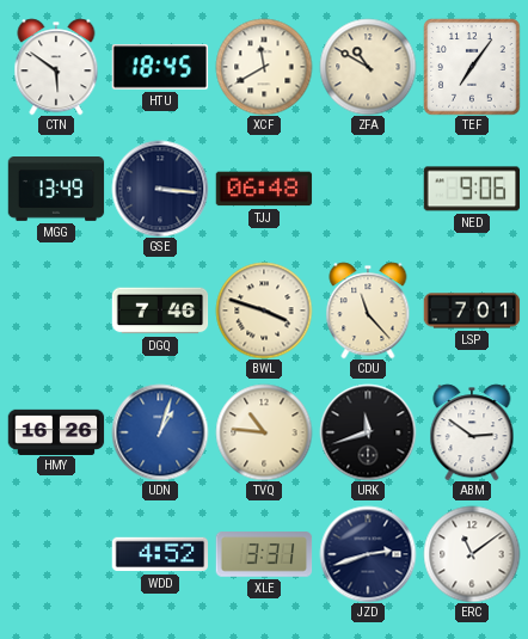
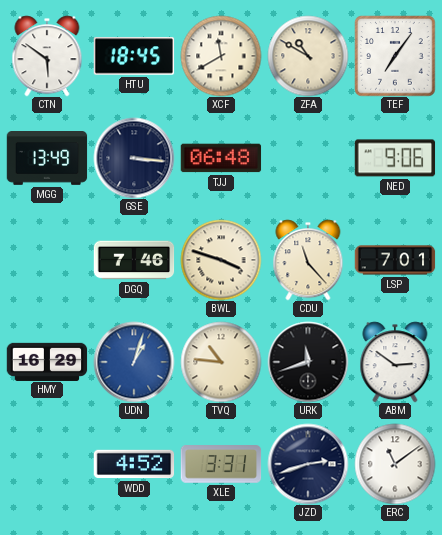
HMY: 16:26 -> 16:29 (47, 361)
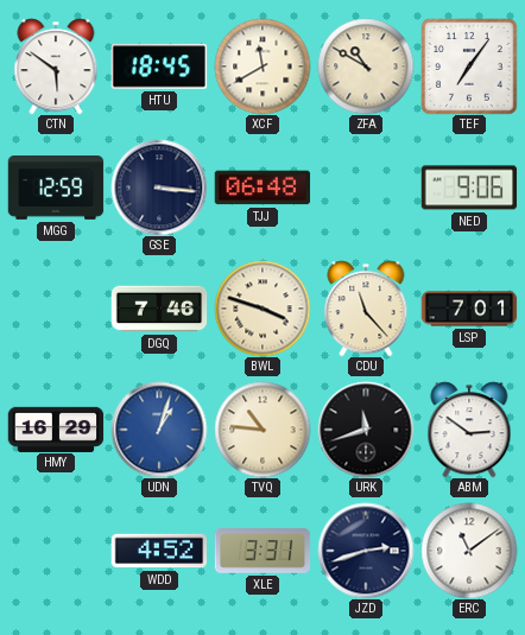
MGG: 13:49 -> 12:59 (56, 189)
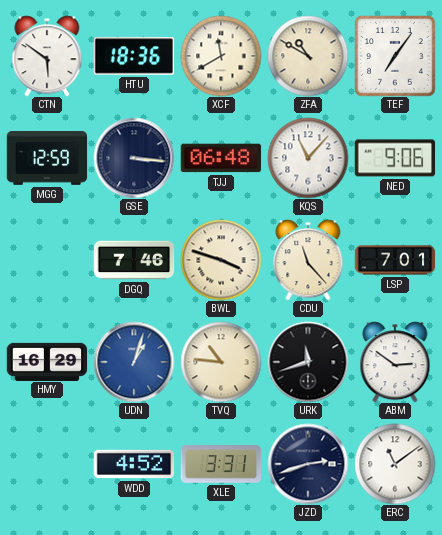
HTU: 18:45 -> 18:36 (134, 56)
KQS: none -> 11:07 (308, 158)
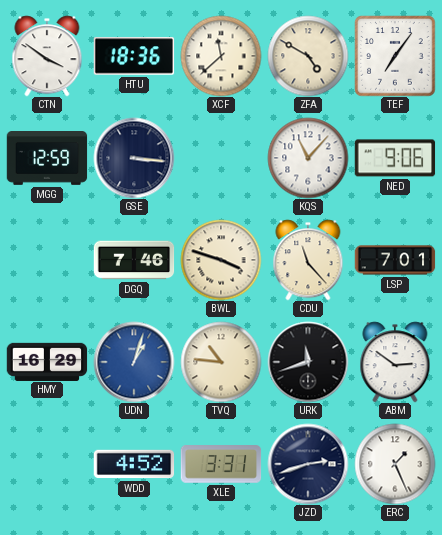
CTN: 5:51 -> 3:51 (47, 56)
XCF: 11:40 -> 11:38 (221, 56)
ZFA: 10:50 -> 4:50 (308, 56)
TJJ: 06:48 -> none (221, 158)
ERC: 11:09 -> 1:26 (395, 464)
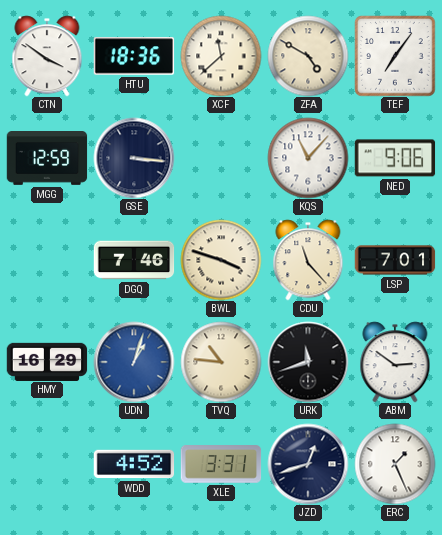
JZD: 2:42 -> 12:42 (308, 464)
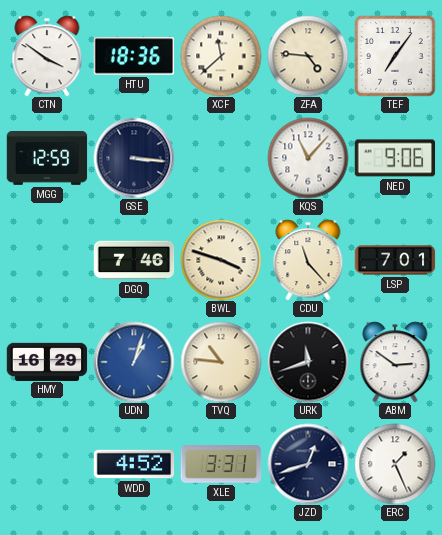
ZFA: 4:50 -> 4:46 (308, 56)
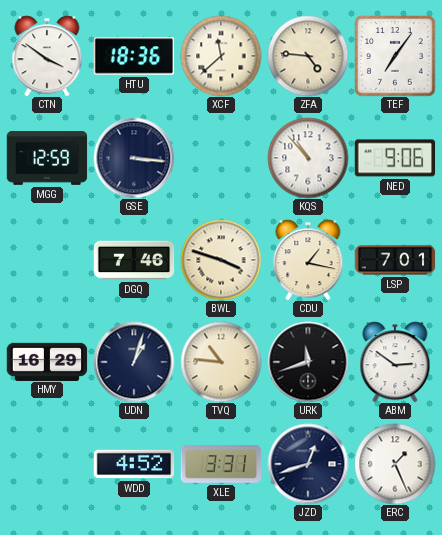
KQS: 11:07 -> 10:53 (308, 158)
CDU: 11:23 -> 1:17 (308, 260)
UDN dial: blue -> navy (134, 362)
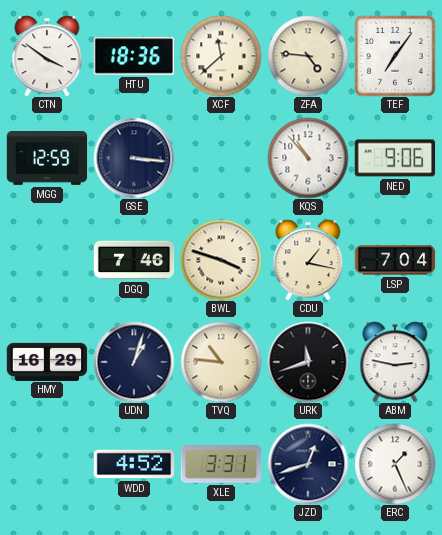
LSP: 7:01 -> 7:04 (395, 260)
ABM: 2:51 -> 2:47 (395, 362)
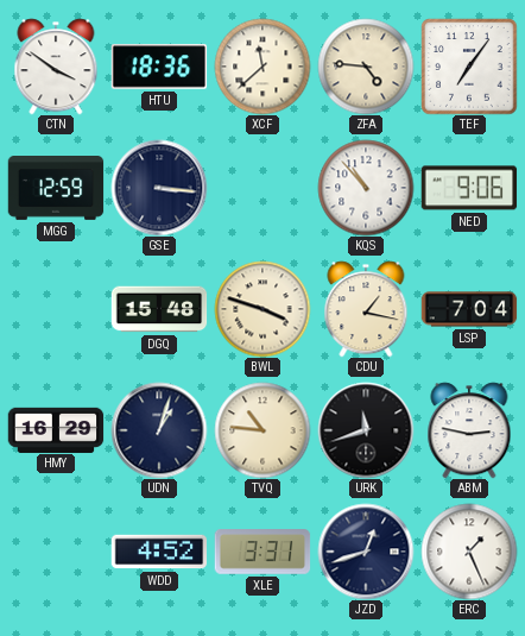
DGQ: 7:46 -> 15:48 (159, 309)
